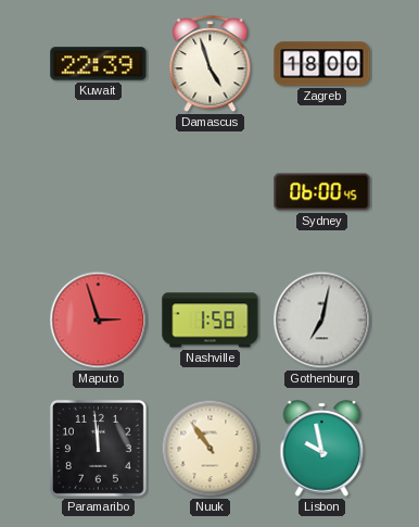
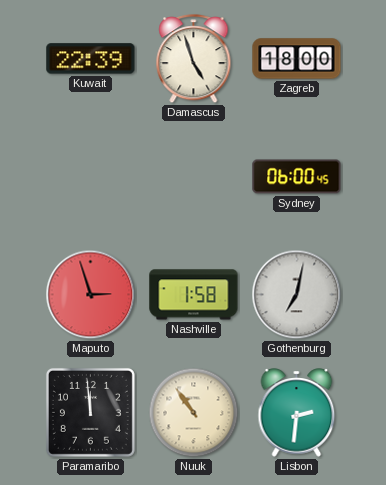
Lisbon: 9:58 -> 2:31 (297, 413)
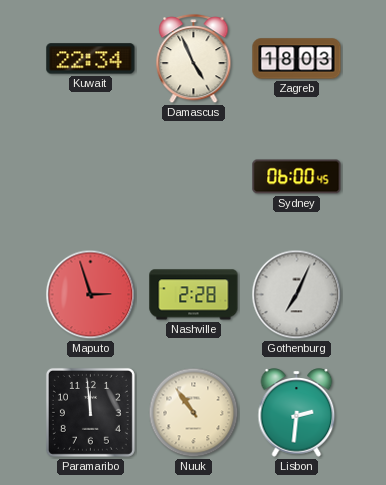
Kuwait: 22:39 -> 22:34 (91, 59)
Damascus: 4:57 -> 4:56 (194, 59)
Zagreb: 18:00 -> 18:03 (297, 59)
Nashville: 1:58 -> 2:28 (194, 295)
Gothenburg: 7:02 -> 7:04 (297, 295)
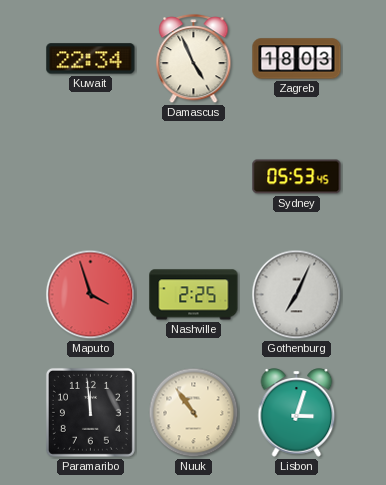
Sydney: 06:00 -> 05:53 (297, 177)
Maputo: 2:57 -> 3:57 (91, 295)
Nashville: 2:28 -> 2:25 (194, 295)
Lisbon: 2:31 -> 3:03 (297, 413)
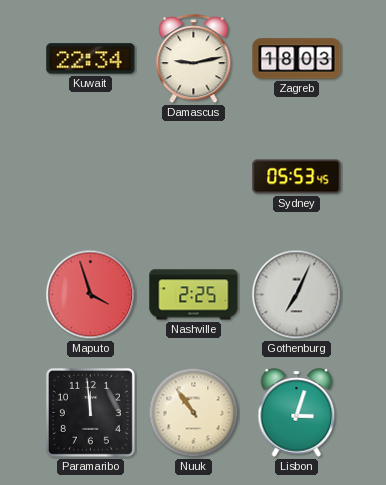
Damascus: 4:56 -> 9:13 (194, 59)
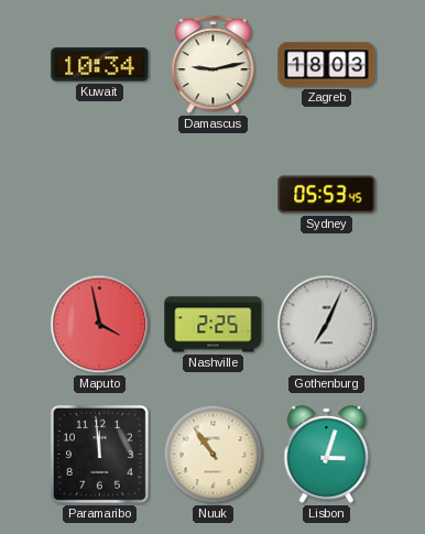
Kuwait: 22:34 -> 10:34 (100, 65)
Maputo: 3:57 -> 3:58 (100, 325)
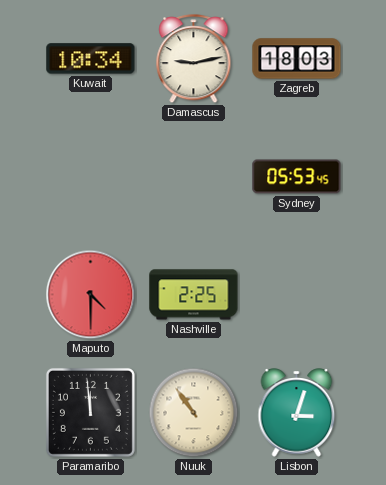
Maputo: 3:58 -> 4:30 (91, 295)
Gothenburg: 7:04 -> none (327, 325)
